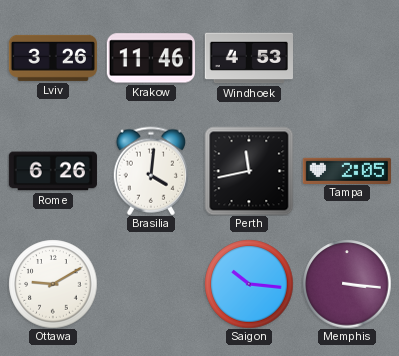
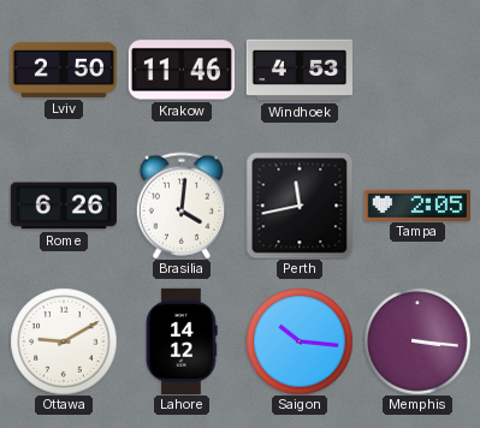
Lviv: 3:26 -> 2:50 (63, 70)
Lahore: none -> 14:12 (182, 340)
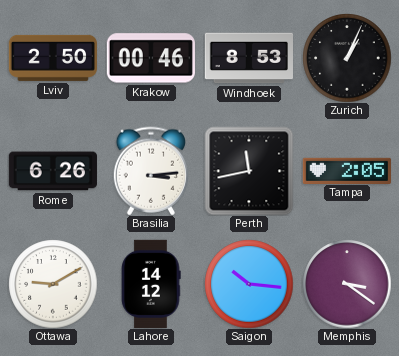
Krakow: 11:46 -> 00:46 (151, 58)
Windhoek: 4:53 -> 8:53 (248, 58)
Zurich: none -> 1:04 (347, 58)
Brasilia: 4:01 -> 3:14 (150, 171)
Memphis: 3:16 -> 3:21 (347, 284)
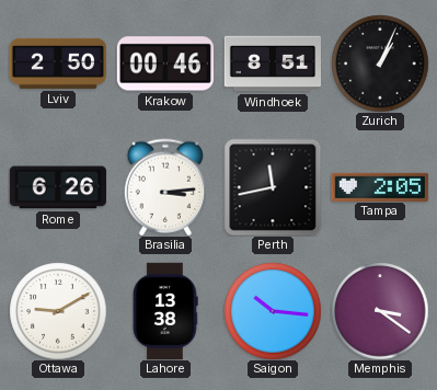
Windhoek: 8:53 -> 8:51 (272, 64)
Lahore: 14:12 -> 13:38 (165, 310)
